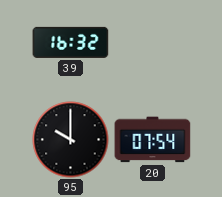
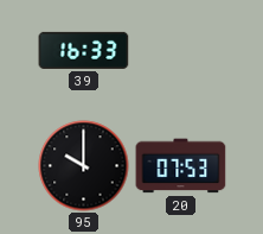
39: 16:32 -> 16:33 (84, 50)
20: 07:54 -> 07:53 (181, 166)
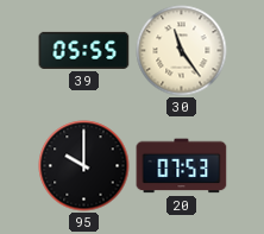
39: 16:33 -> 05:55 (84, 50)
30: none -> 11:24 (182, 51)
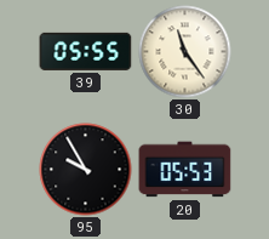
95: 10:00 -> 9:55 (86, 170)
20: 07:53 -> 05:53 (185, 170)
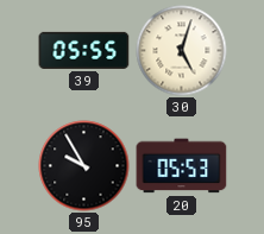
30: 11:24 -> 5:03 (182, 51)
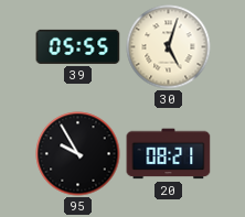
20: 05:53 -> 08:21 (169, 154)
